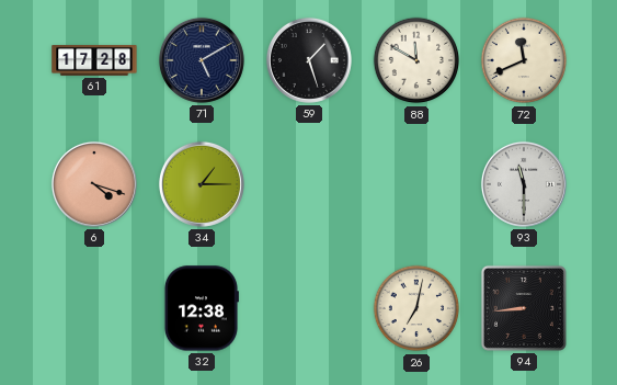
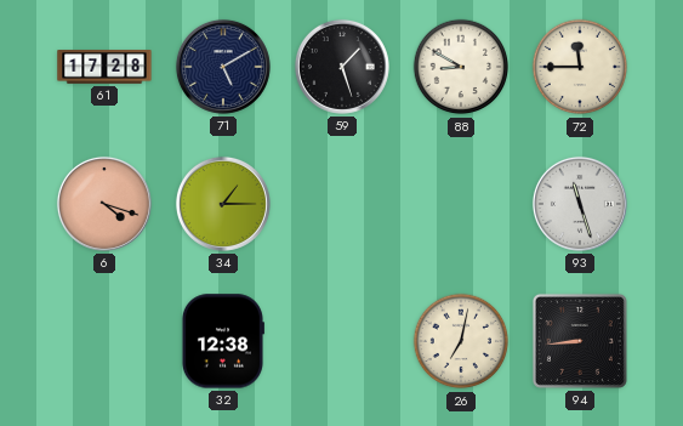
88: 11:50 -> 8:50 (461, 67)
72: 11:41 -> 11:45 (580, 67)
93: 11:30 -> 11:27 (580, 204)
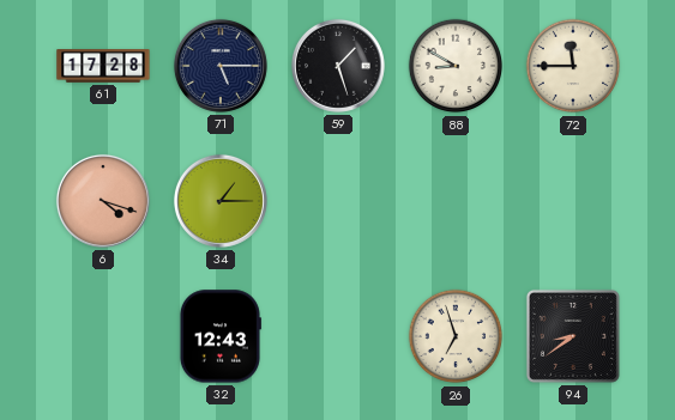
71: 5:10 -> 5:15 (221, 66)
93: 11:27 -> none (580, 204)
32: 12:38 -> 12:43 (219, 336)
26: 7:02 -> 6:57 (456, 336)
94: 8:44 -> 8:39 (573, 336)
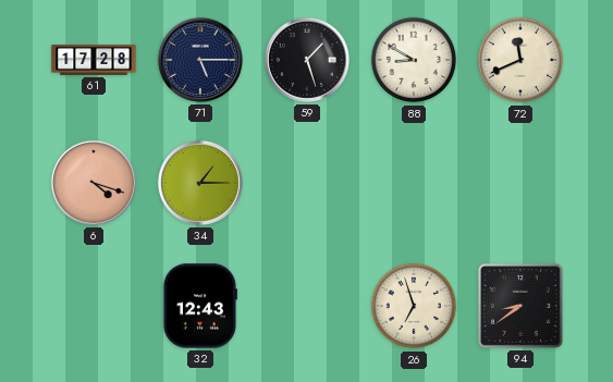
72: 11:45 -> 11:41 (520, 60)
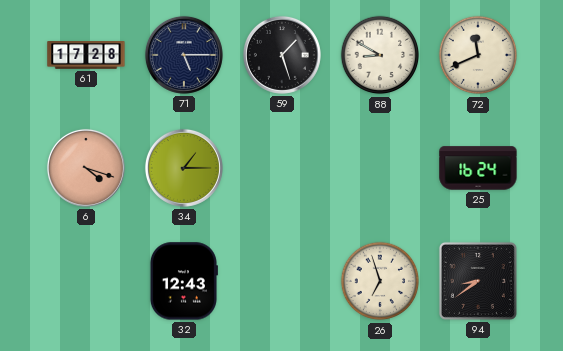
25: none -> 16:24 (478, 168)
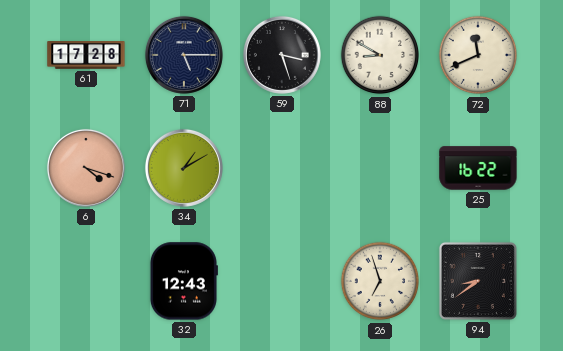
59: 1:27 -> 3:27 (282, 55)
34: 1:15 -> 1:10 (184, 168)
25: 16:24 -> 16:22 (478, 168)
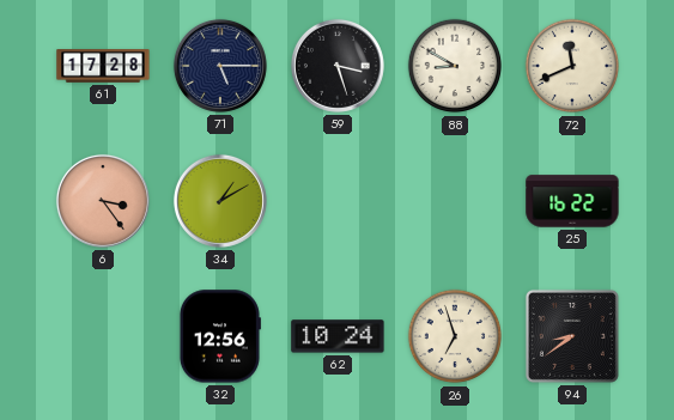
6: 4:18 -> 3:24 (103, 201)
32: 12:43 -> 12:56 (219, 336)
62: none -> 10:24 (338, 336)
